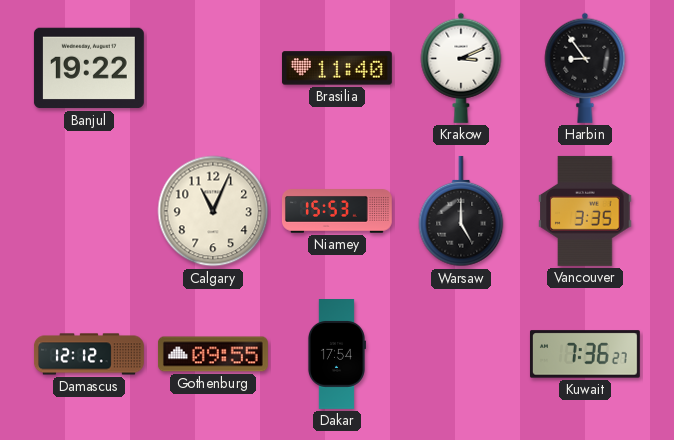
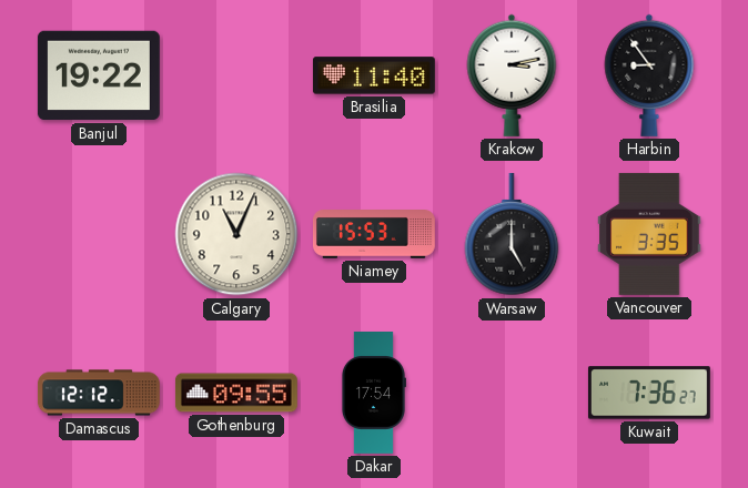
Krakow: 3:11 -> 3:13 (512, 75)
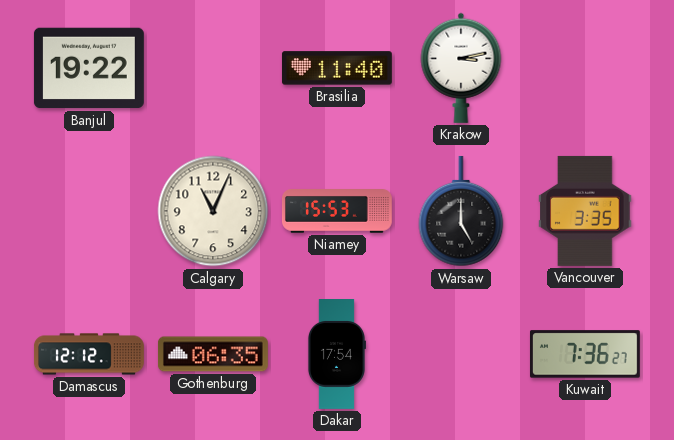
Harbin: 8:54 -> none (649, 75)
Gothenburg: 09:55 -> 06:35 (213, 354)
